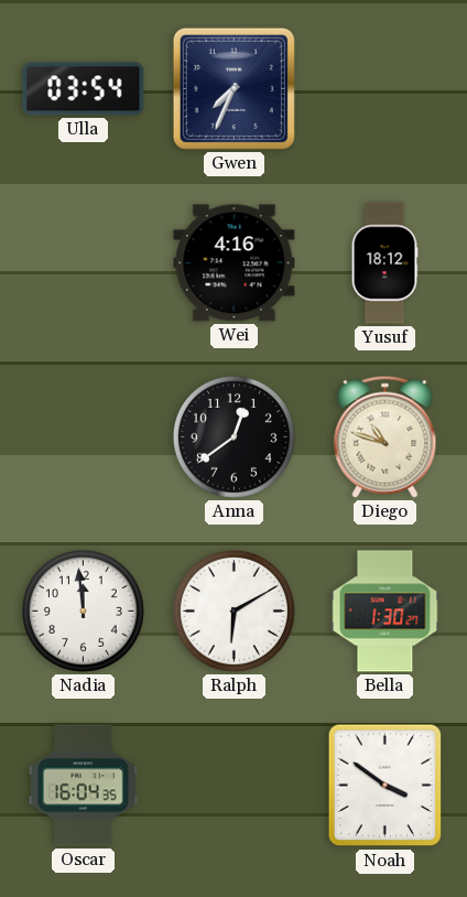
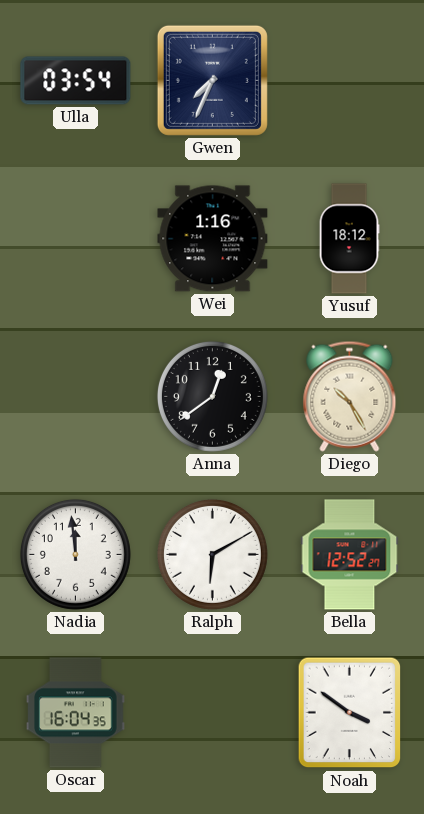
Wei: 4:16 -> 1:16 (213, 239)
Diego: 10:48 -> 10:25 (350, 396)
Bella: 1:30 -> 12:52 (350, 555)
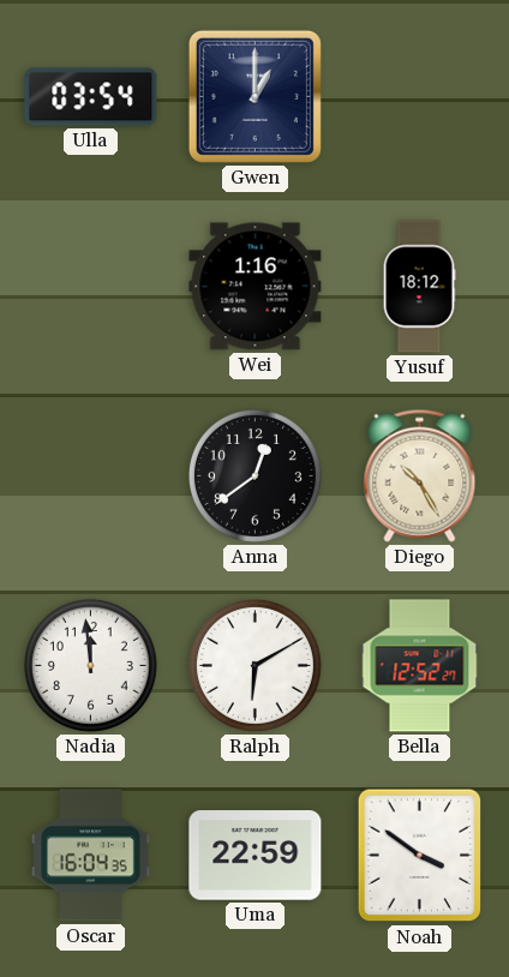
Gwen: 7:34 -> 1:00 (254, 96)
Uma: none -> 22:59 (256, 856)
